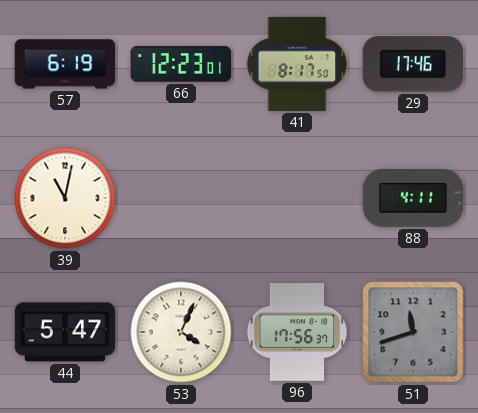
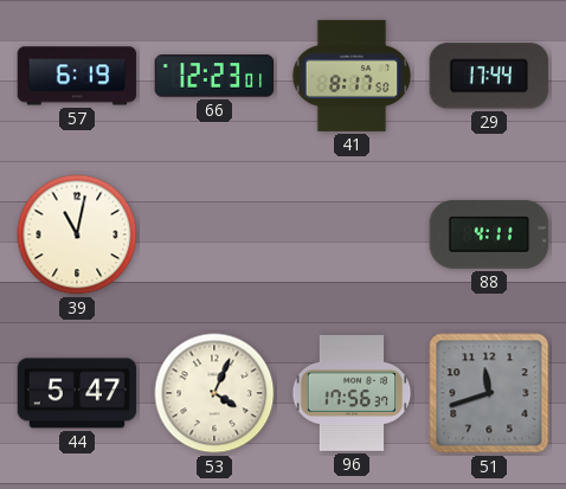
29: 17:46 -> 17:44 (489, 76)
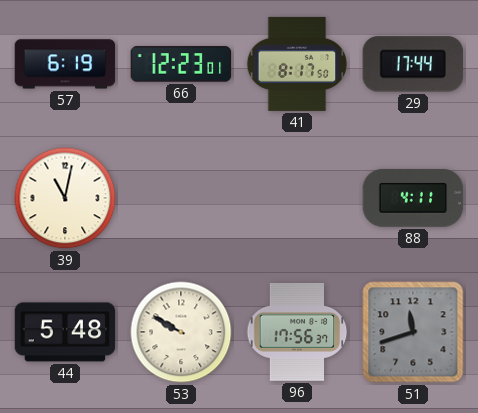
44: 5:47 -> 5:48 (65, 332)
53: 4:04 -> 9:50 (181, 332)
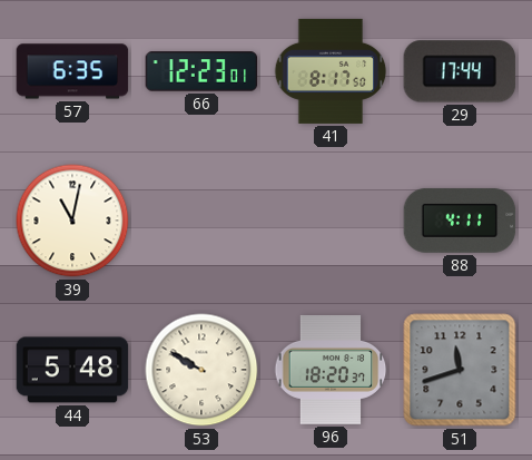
57: 6:19 -> 6:35 (72, 71)
96: 17:56 -> 18:20 (331, 370)
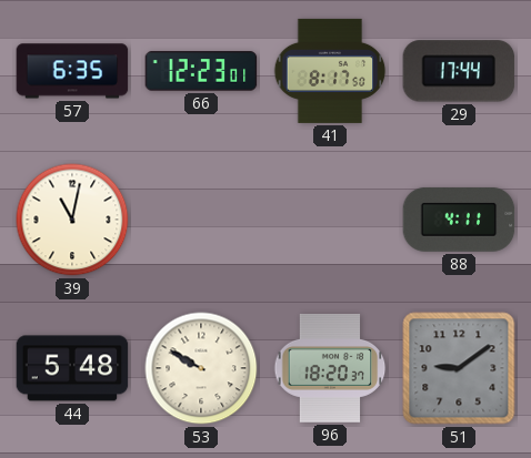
51: 11:42 -> 9:09 (459, 368)
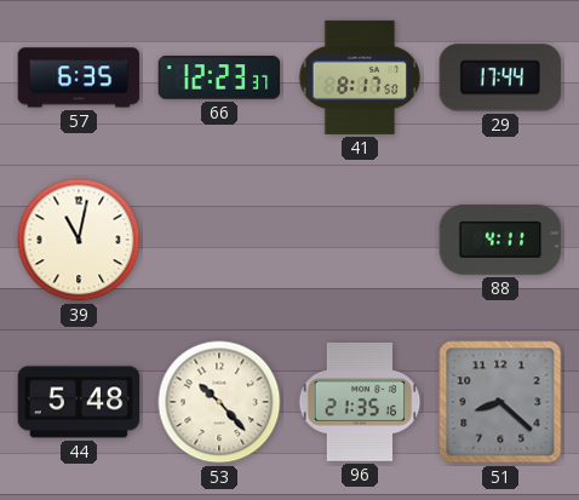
66: 12:23:01 -> 12:23:37 (219, 77)
53: 9:50 -> 10:23 (219, 402)
96: 18:20 -> 21:35 (360, 402)
51: 9:09 -> 8:22 (500, 402)
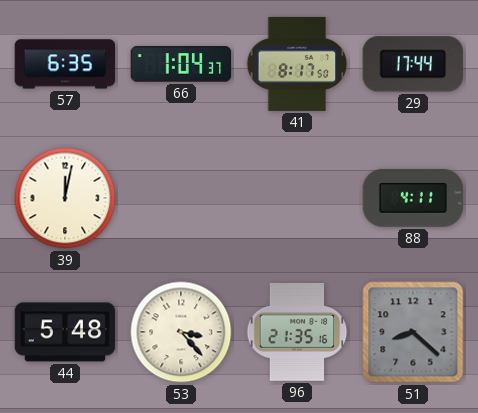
66: 12:23 -> 1:04 (181, 64)
39: 11:02 -> 12:02 (65, 198)
53: 10:23 -> 3:23 (181, 332)
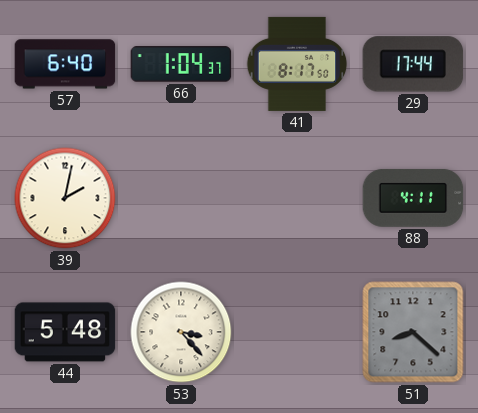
57: 6:35 -> 6:40 (65, 64)
39: 12:02 -> 2:02 (65, 198)
96: 21:35 -> none (297, 332)
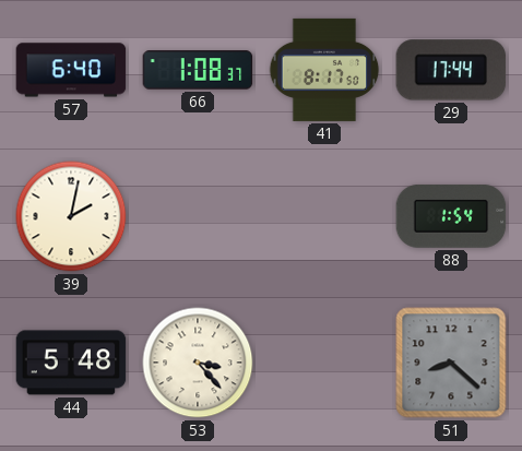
66: 1:04 -> 1:08 (198, 70)
88: 4:11 -> 1:54 (451, 216)
